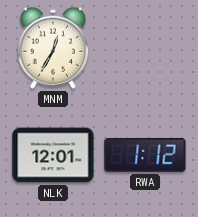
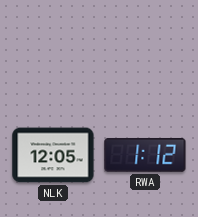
MNM: 12:35 -> none (53, 48)
NLK: 12:01 -> 12:05 (53, 155)
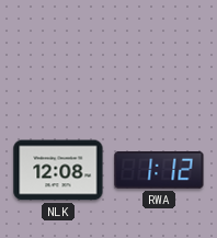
NLK: 12:05 -> 12:08 (58, 170)
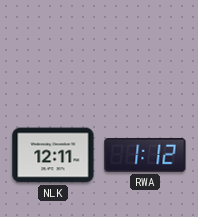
NLK: 12:08 -> 12:11 (53, 155)
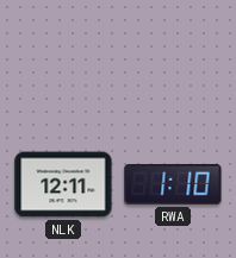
RWA: 1:12 -> 1:10 (173, 184)
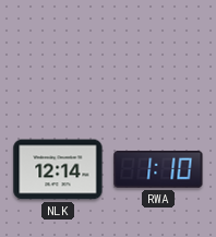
NLK: 12:11 -> 12:14 (58, 169)
